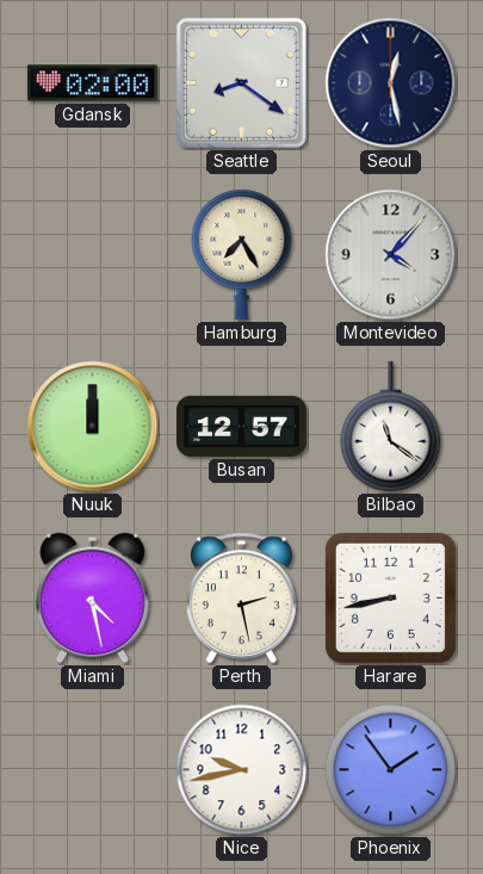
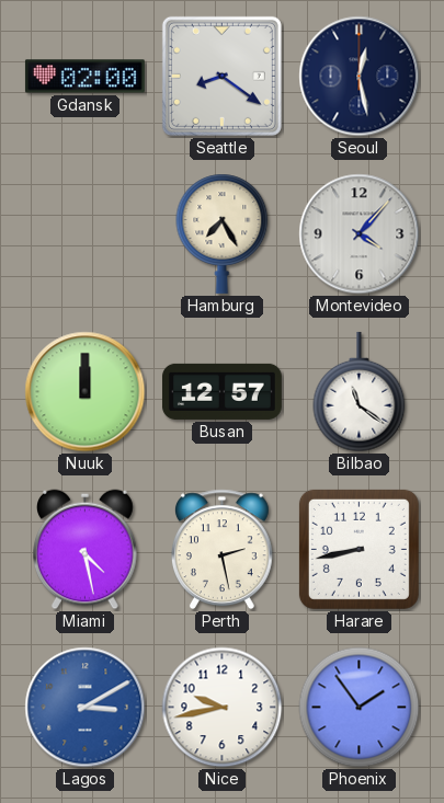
Lagos: none -> 3:10 (86, 708)
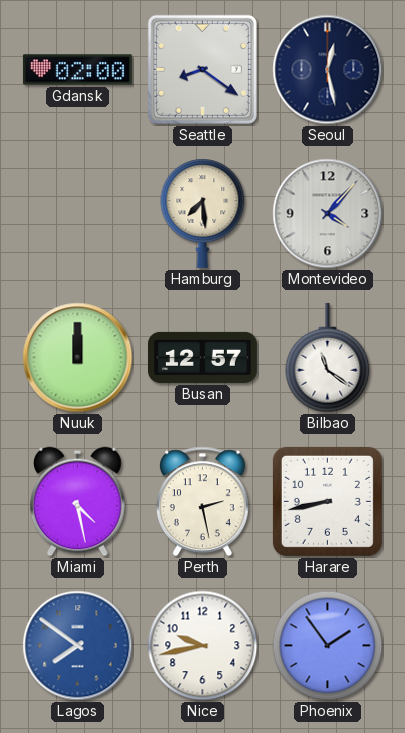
Hamburg: 7:25 -> 7:29 (203, 213)
Lagos: 3:10 -> 7:51 (78, 646)
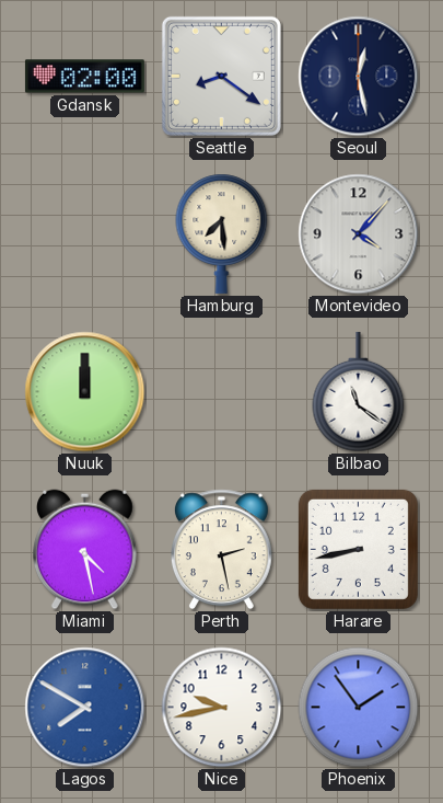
Busan: 12:57 -> none (202, 357)
Lagos: 7:51 -> 7:50 (85, 708)
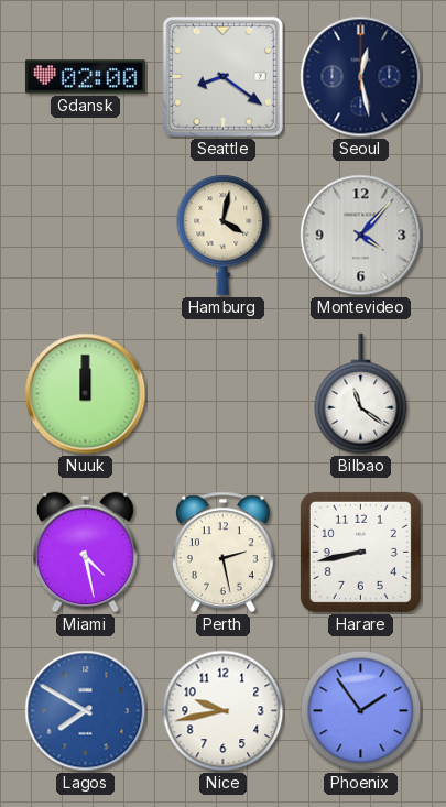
Hamburg: 7:29 -> 4:02 (224, 235)
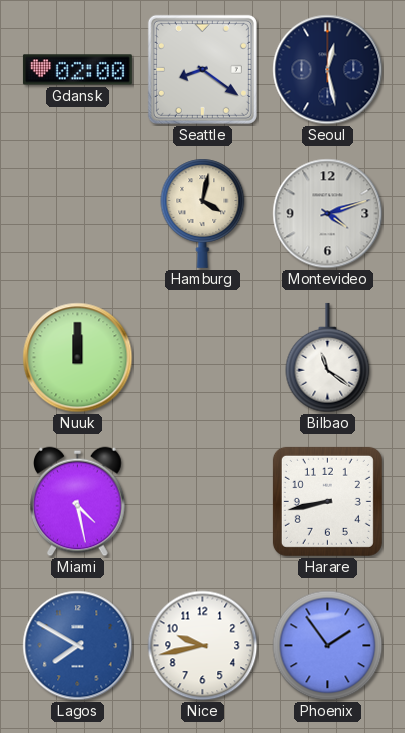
Montevideo: 4:07 -> 4:12 (328, 214)
Perth: 2:28 -> none (222, 553)
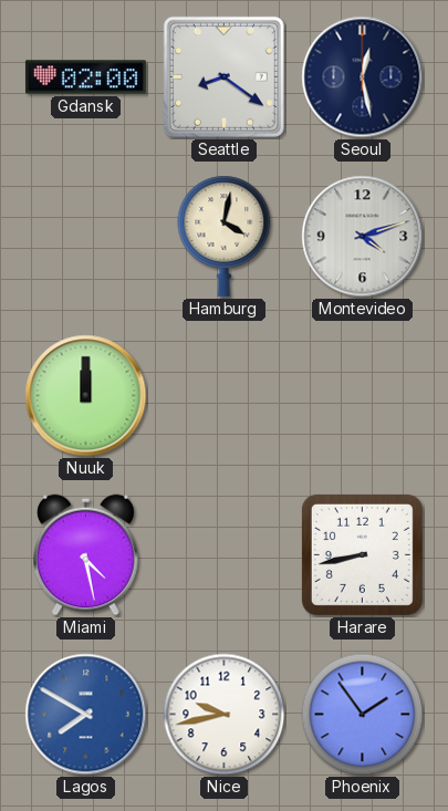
Bilbao: 11:21 -> none (328, 358)
